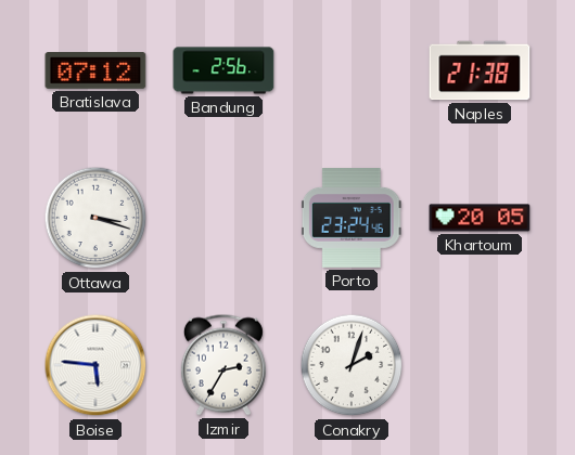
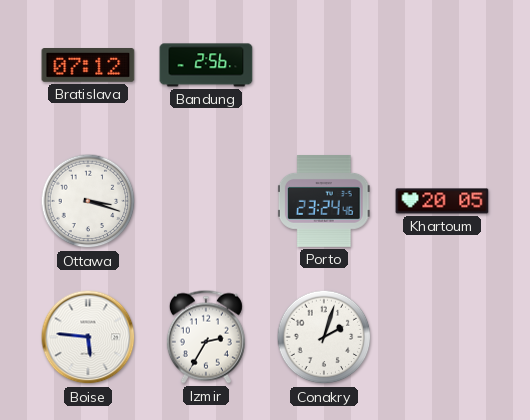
Naples: 21:38 -> none (480, 70)
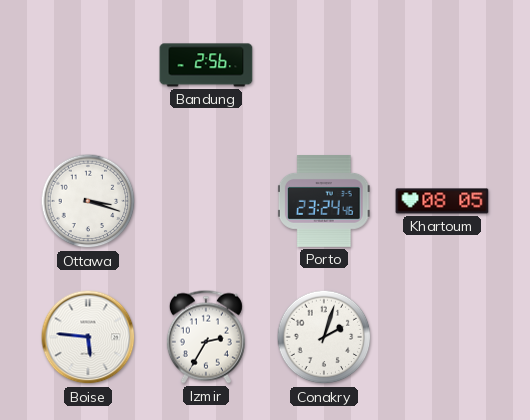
Bratislava: 07:12 -> none (88, 66)
Khartoum: 20:05 -> 08:05 (442, 201)
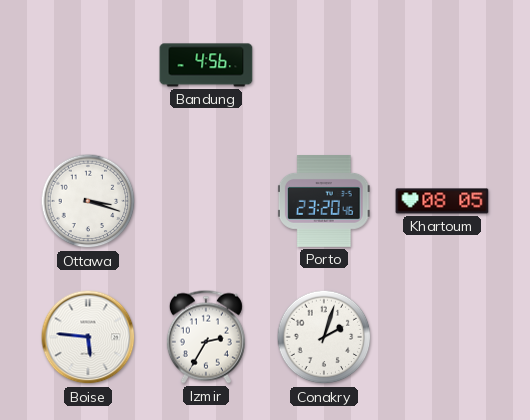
Bandung: 2:56 -> 4:56 (206, 65)
Porto: 23:24 -> 23:20 (324, 202)
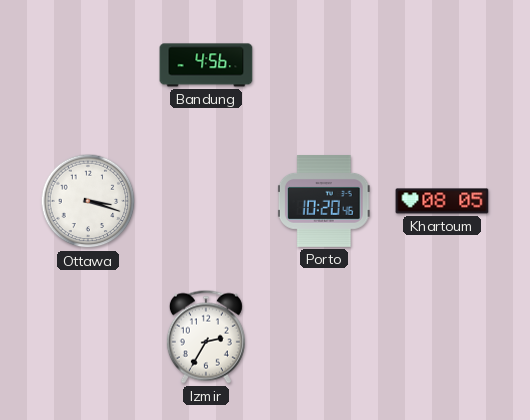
Porto: 23:20 -> 10:20 (324, 202)
Boise: 5:46 -> none (88, 337)
Conakry: 2:03 -> none (324, 337)
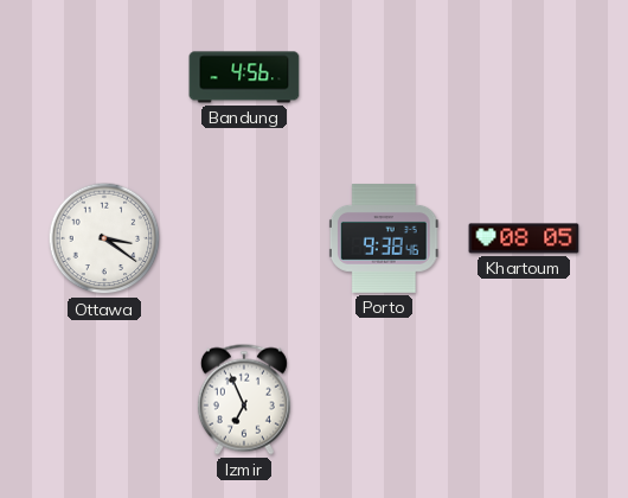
Ottawa: 3:18 -> 3:21 (104, 238)
Porto: 10:20 -> 9:38 (384, 240)
Izmir: 2:35 -> 6:56 (244, 400)
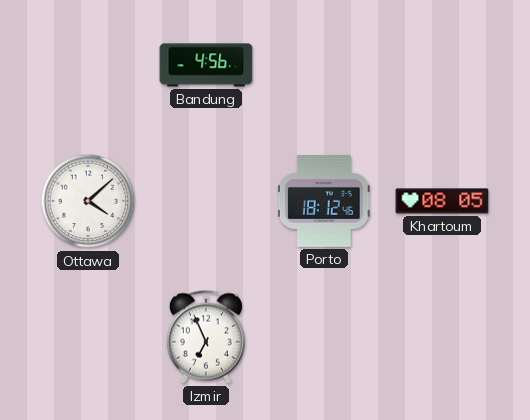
Ottawa: 3:21 -> 4:08 (88, 201)
Porto: 9:38 -> 18:12 (324, 202)
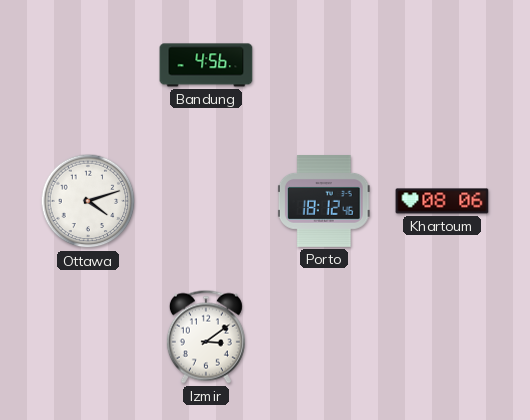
Ottawa: 4:08 -> 4:12 (88, 201)
Khartoum: 08:05 -> 08:06 (442, 201)
Izmir: 6:56 -> 3:09 (206, 337)
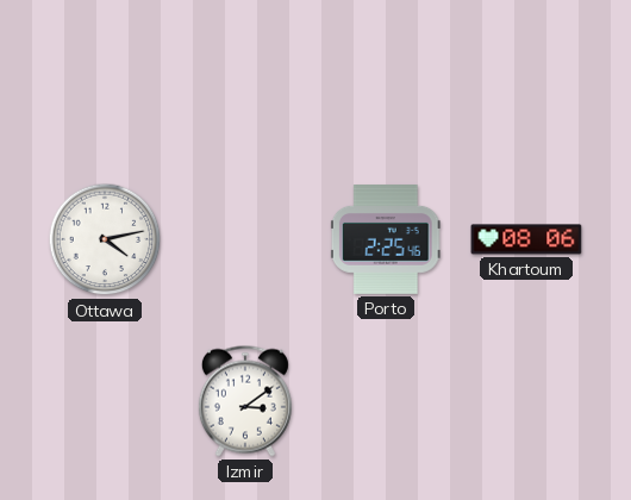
Bandung: 4:56 -> none (206, 65)
Ottawa: 4:12 -> 4:13 (105, 239)
Porto: 18:12 -> 2:25 (386, 240)
